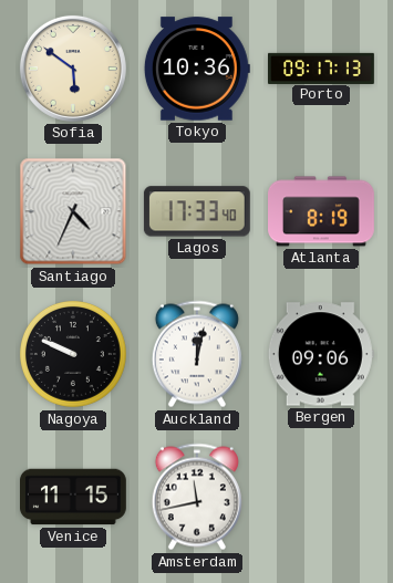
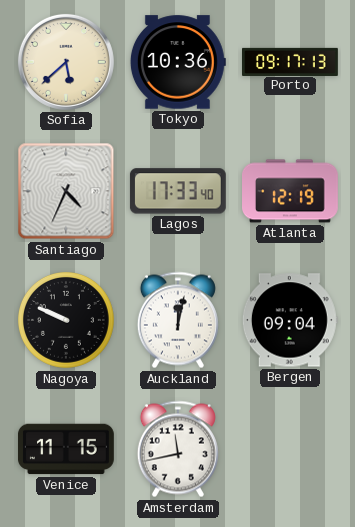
Sofia: 5:51 -> 5:38 (66, 62)
Atlanta: 8:19 -> 12:19 (291, 191)
Bergen: 09:06 -> 09:04 (290, 320)
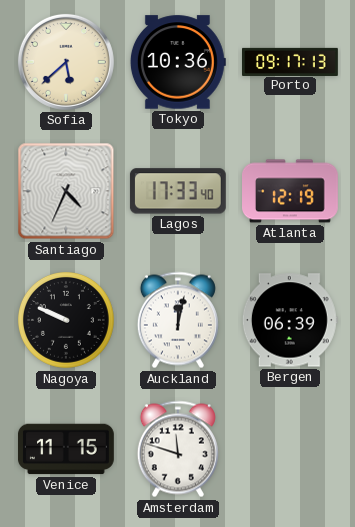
Bergen: 09:04 -> 06:39 (290, 320)
Amsterdam: 11:43 -> 11:48 (178, 449)
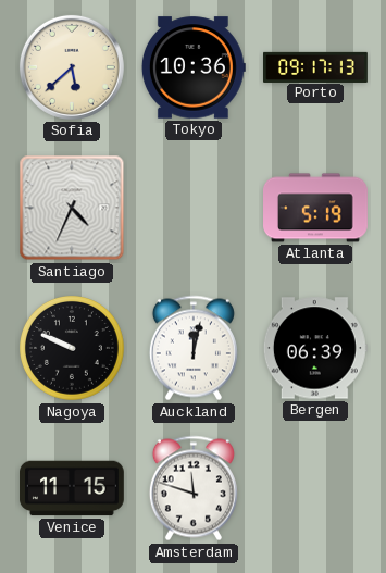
Lagos: 17:33 -> none (178, 191)
Atlanta: 12:19 -> 5:19 (316, 208)
